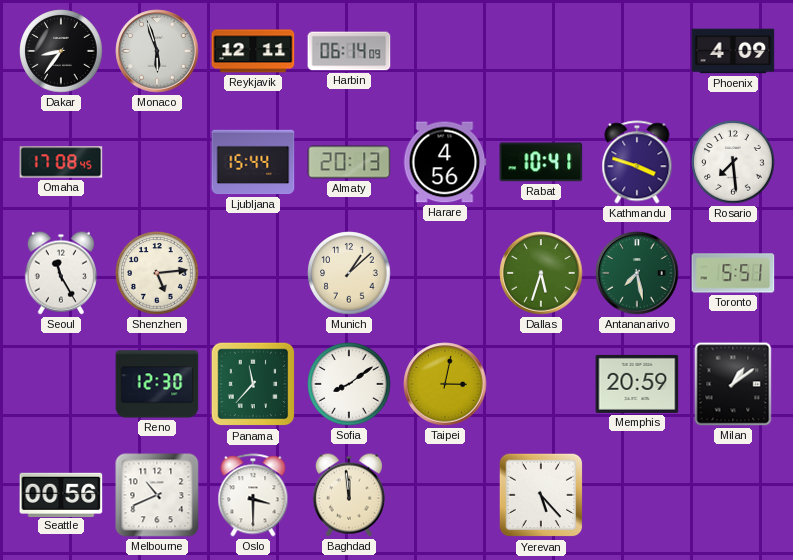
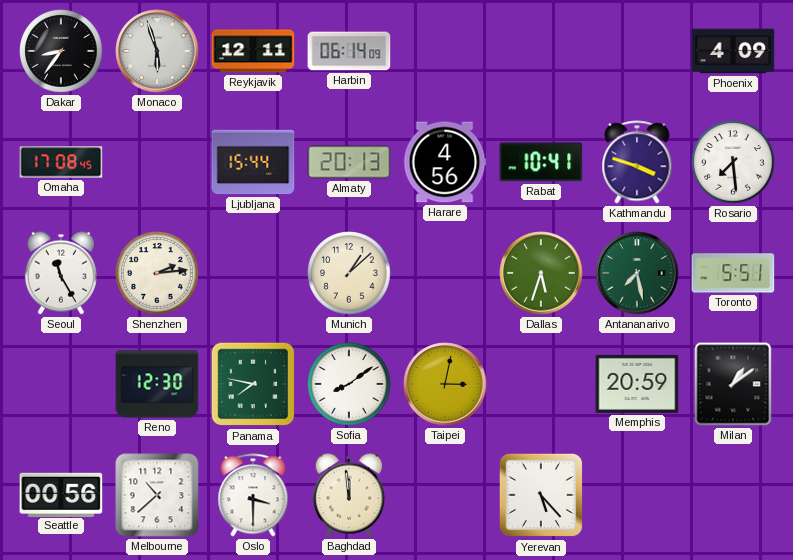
Shenzhen: 5:14 -> 2:14 (157, 273)
Panama: 11:37 -> 7:47 (253, 384)
Melbourne: 10:41 -> 10:38 (157, 495)
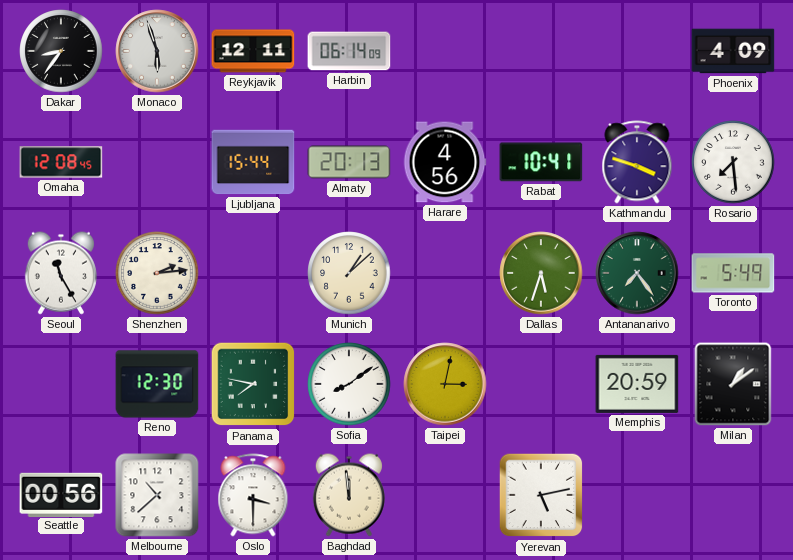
Omaha: 17:08 -> 12:08 (61, 162)
Antananarivo: 7:28 -> 7:24 (637, 273)
Toronto: 5:51 -> 5:49 (733, 273)
Yerevan: 5:23 -> 5:13 (541, 495)
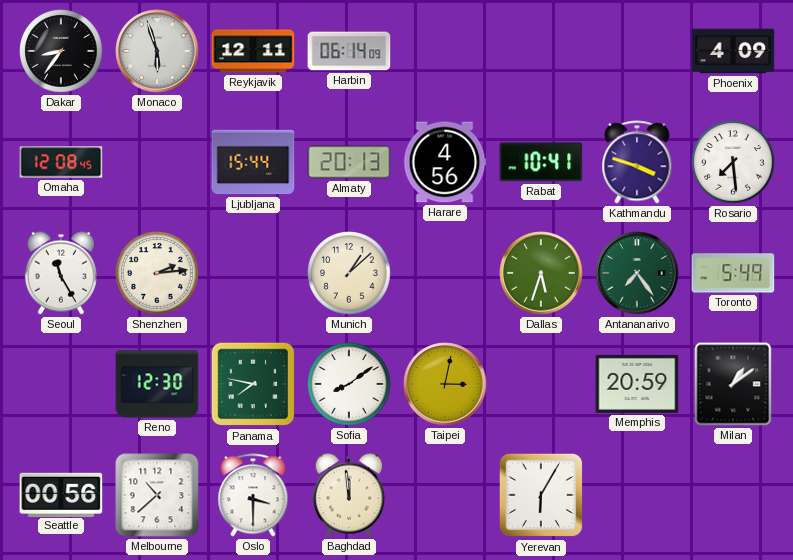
Yerevan: 5:13 -> 6:05 (541, 495)
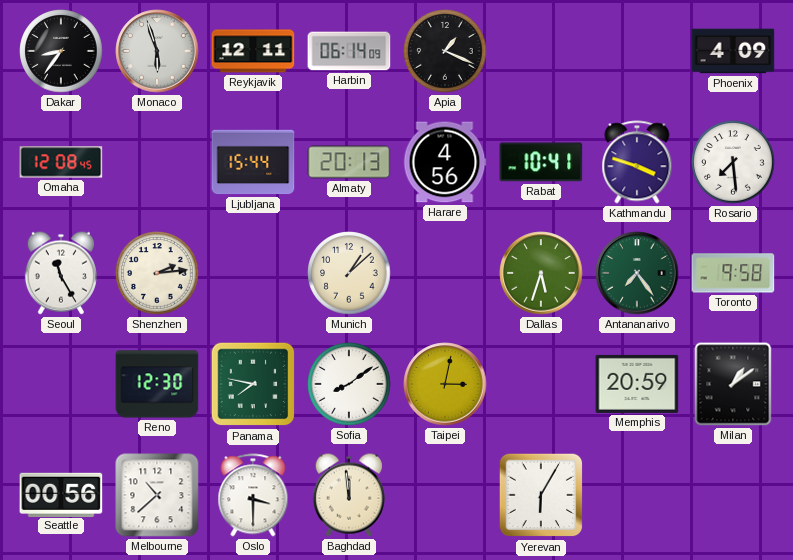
Apia: none -> 1:19 (445, 51)
Toronto: 5:49 -> 9:58 (733, 273)
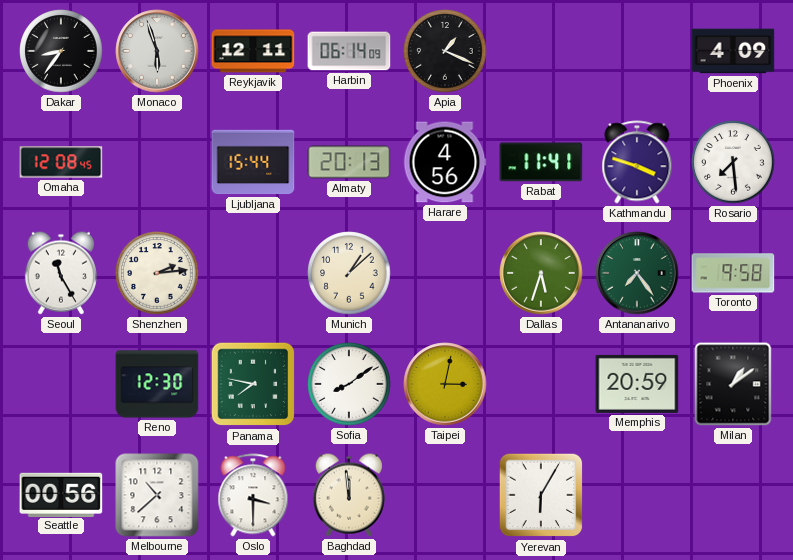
Rabat: 10:41 -> 11:41 (541, 162)
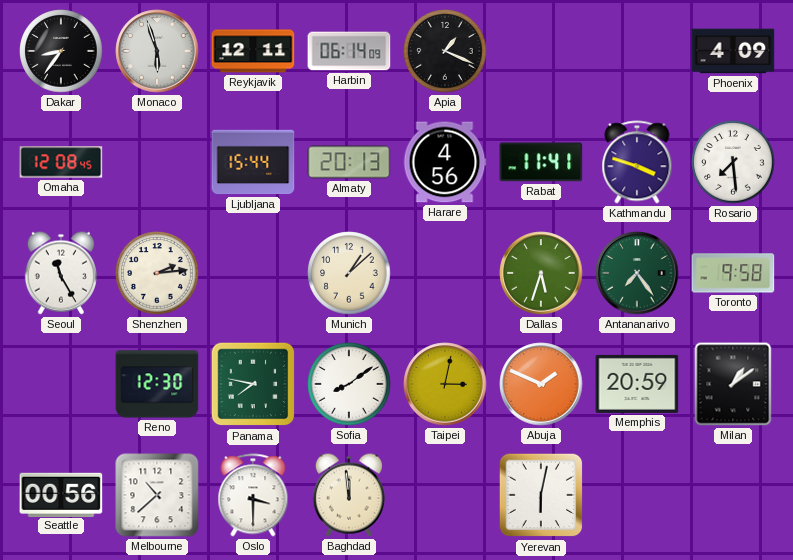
Abuja: none -> 1:49 (541, 384)
Yerevan: 6:05 -> 6:02 (541, 495)
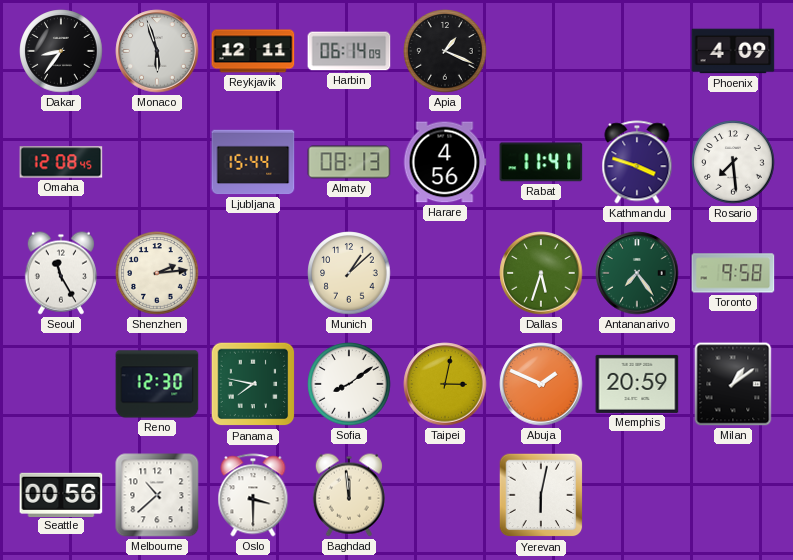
Almaty: 20:13 -> 08:13 (349, 162)
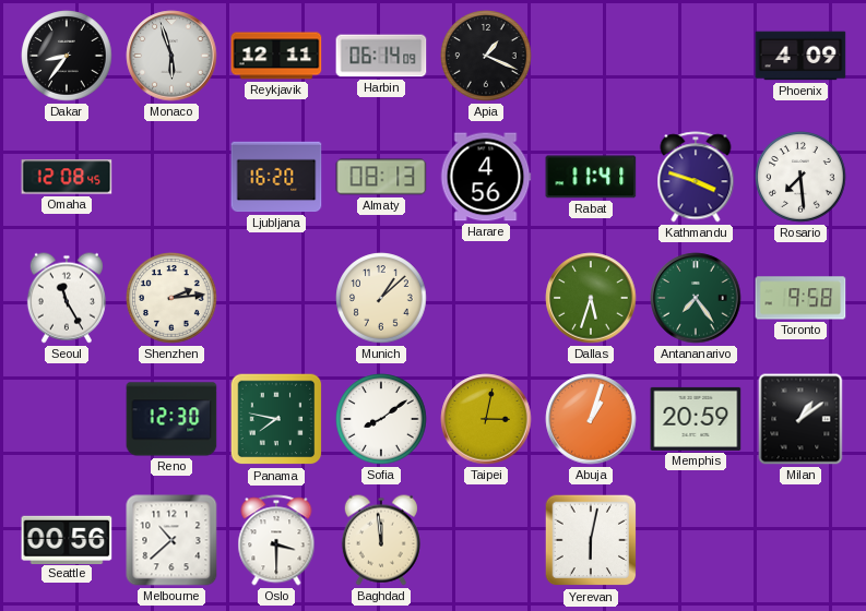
Ljubljana: 15:44 -> 16:20 (276, 177)
Abuja: 1:49 -> 1:03 (591, 419)
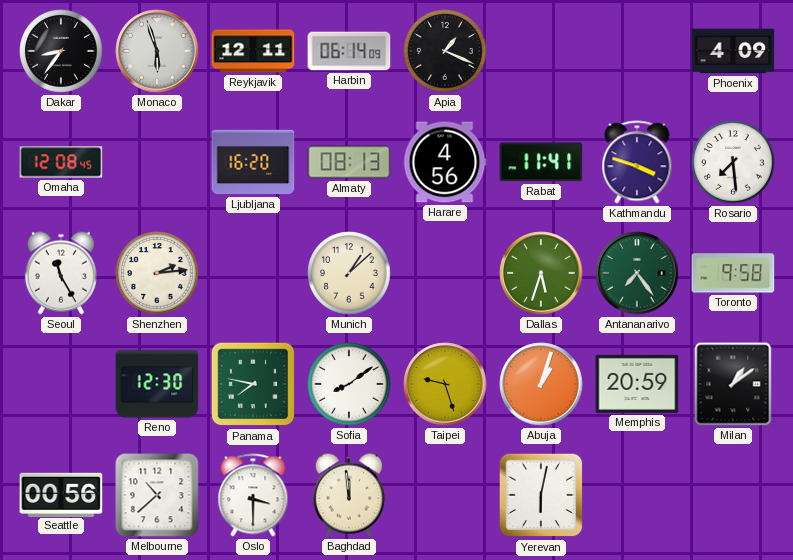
Taipei: 3:02 -> 9:27 (445, 384)
